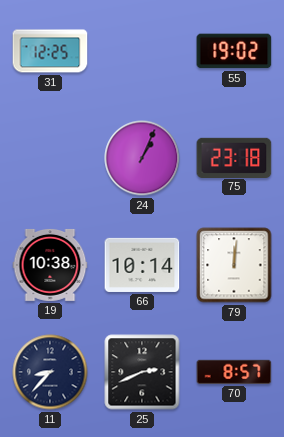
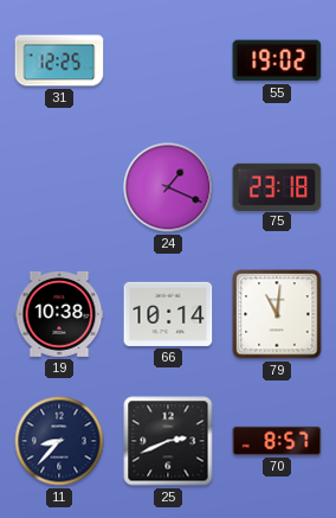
24: 1:04 -> 1:19 (168, 187)
79: 12:01 -> 11:01 (277, 314)
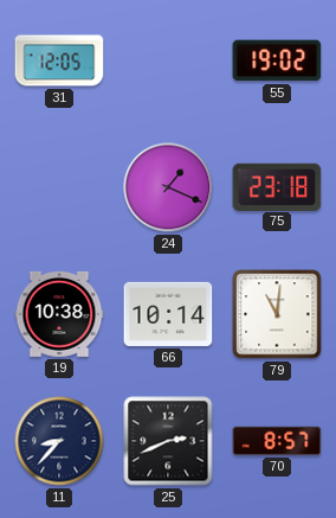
31: 12:25 -> 12:05 (59, 60)
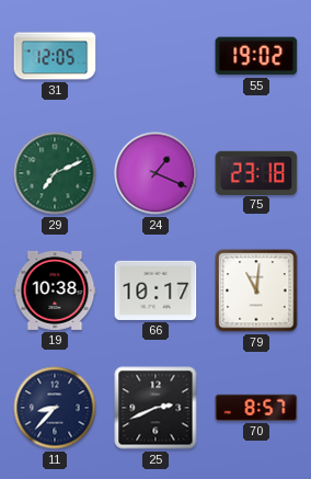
29: none -> 7:11 (55, 173)
66: 10:14 -> 10:17 (155, 290)
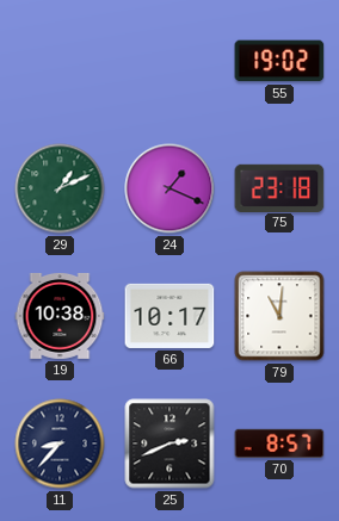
31: 12:05 -> none (55, 56)
29: 7:11 -> 1:11 (60, 188)
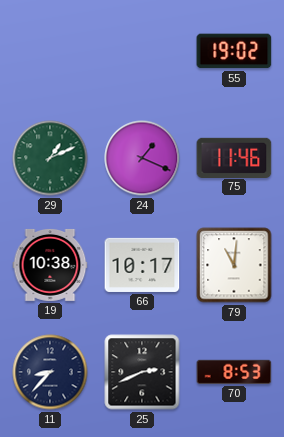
75: 23:18 -> 11:46 (234, 157)
70: 8:57 -> 8:53 (234, 372)
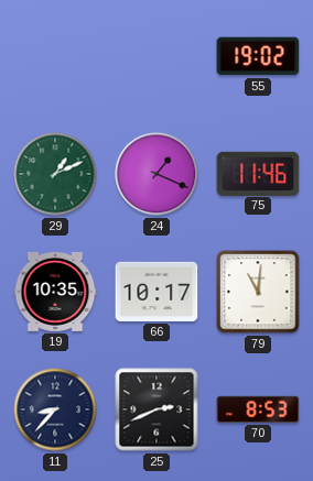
19: 10:38 -> 10:35 (55, 292)
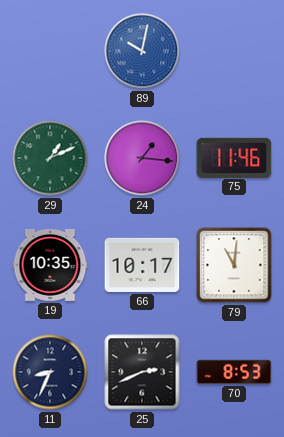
89: none -> 10:02 (142, 51)
55: 19:02 -> none (258, 56)
24: 1:19 -> 1:16 (142, 158)
11: 8:37 -> 8:34 (50, 372)
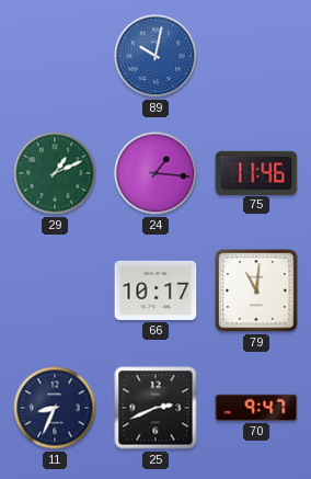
19: 10:35 -> none (50, 265)
70: 8:53 -> 9:47 (256, 408)
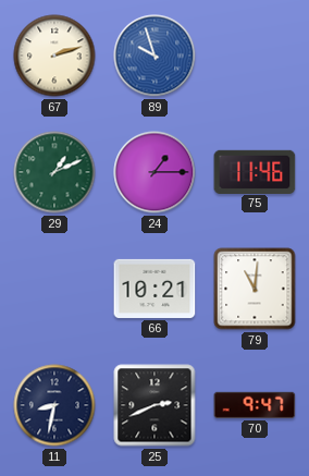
67: none -> 2:12 (54, 56)
89: 10:02 -> 9:57 (154, 56)
24: 1:16 -> 1:15 (154, 172)
66: 10:17 -> 10:21 (154, 289)
11: 8:34 -> 8:32 (54, 405)
